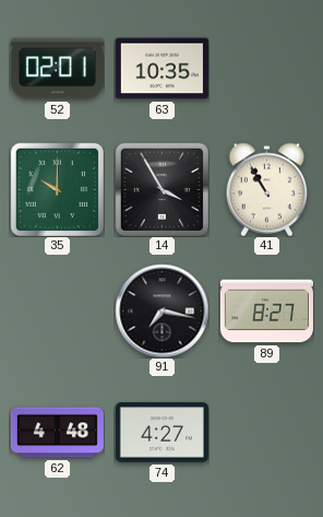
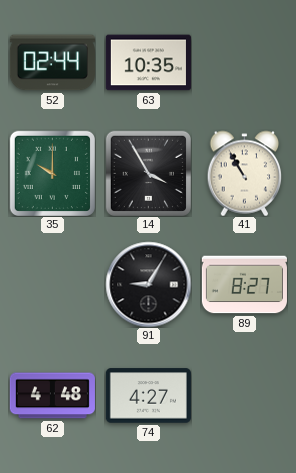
52: 02:01 -> 02:44 (52, 63)
91: 7:17 -> 9:05 (148, 284)
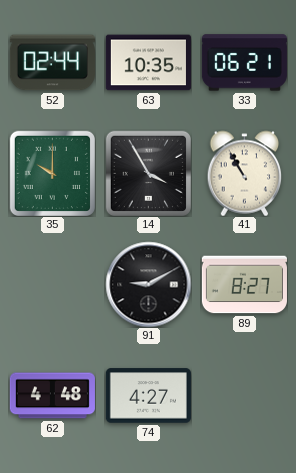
33: none -> 06:21 (244, 63)
91: 9:05 -> 9:10 (148, 284)
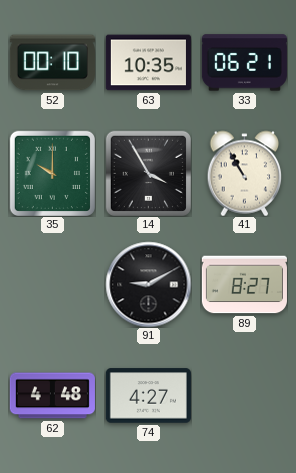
52: 02:44 -> 00:10 (52, 63)
